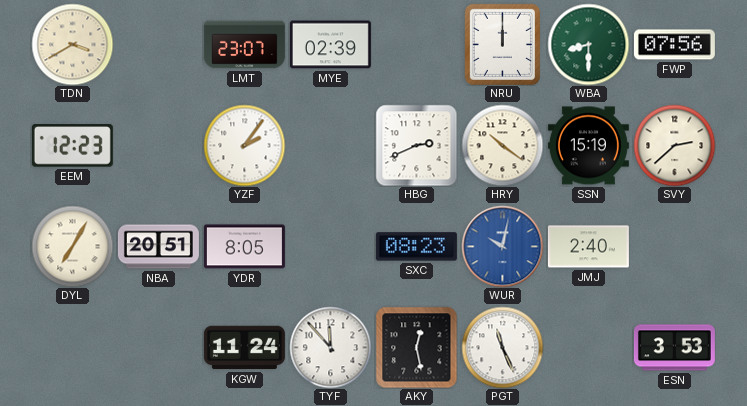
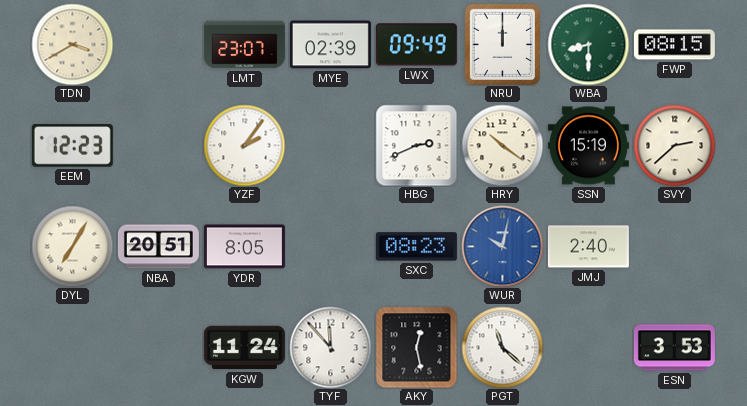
LWX: none -> 09:49 (416, 45)
FWP: 07:56 -> 08:15 (674, 45)
PGT: 11:26 -> 11:22 (502, 347)
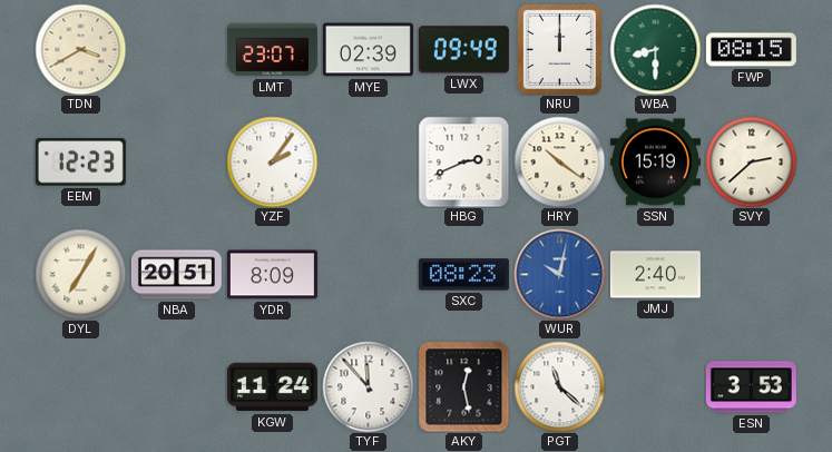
YDR: 8:05 -> 8:09 (272, 275)
